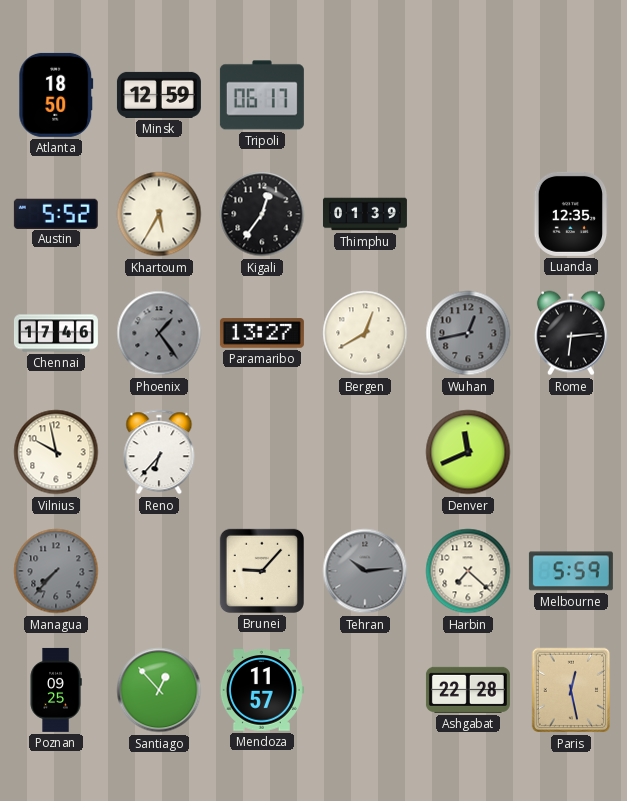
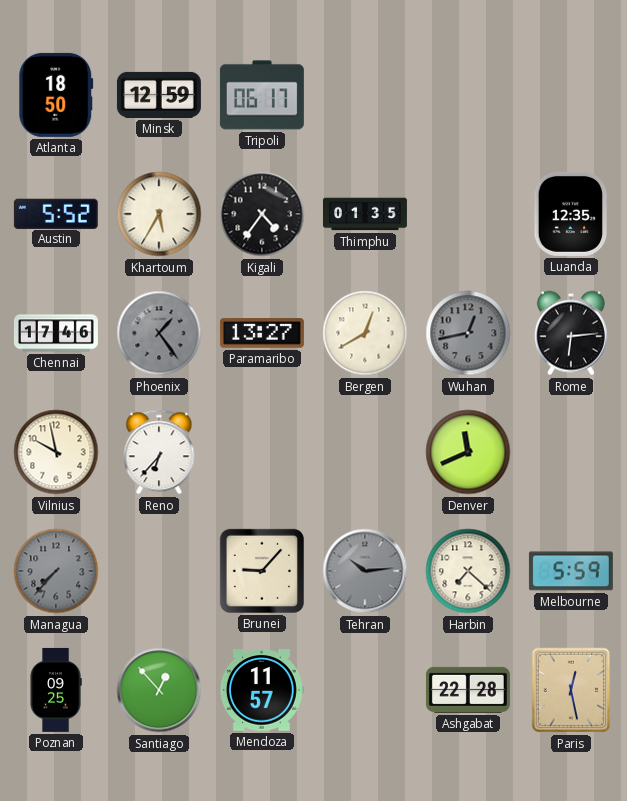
Kigali: 12:36 -> 4:36 (262, 214)
Thimphu: 01:39 -> 01:35 (365, 214)
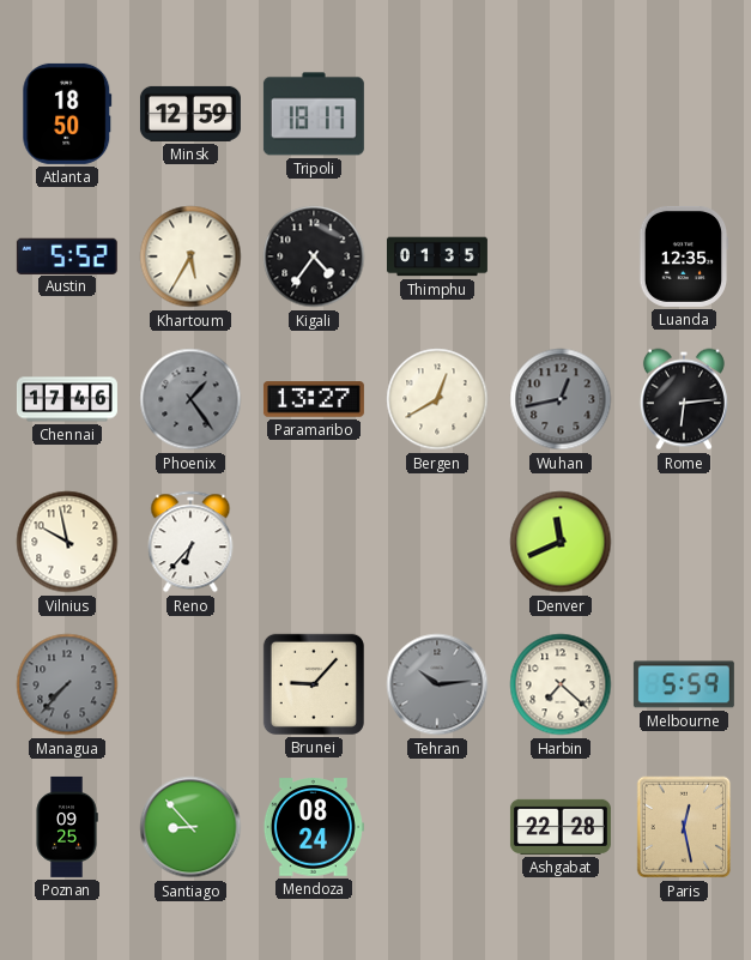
Tripoli: 06:17 -> 18:17 (314, 114)
Santiago: 12:53 -> 8:53 (190, 827)
Mendoza: 11:57 -> 08:24 (314, 827)
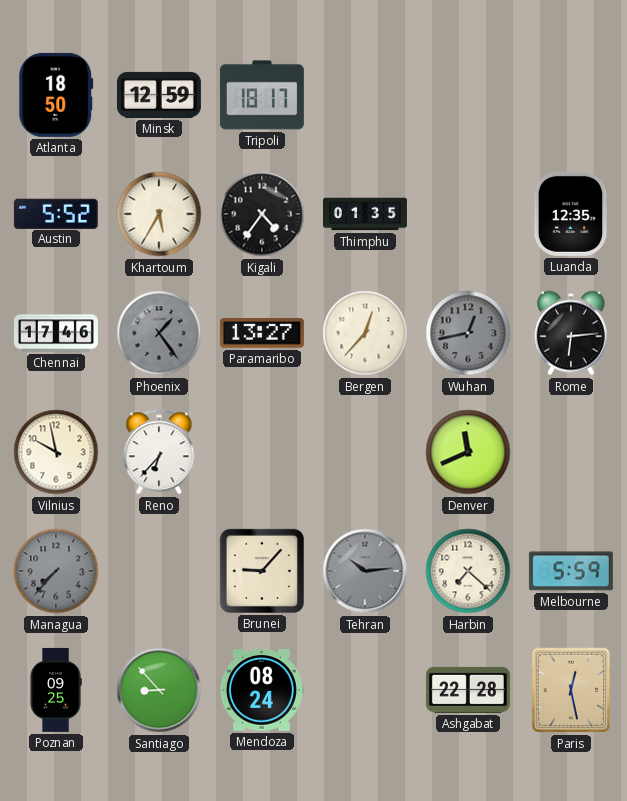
Bergen: 12:40 -> 12:37 (365, 333)
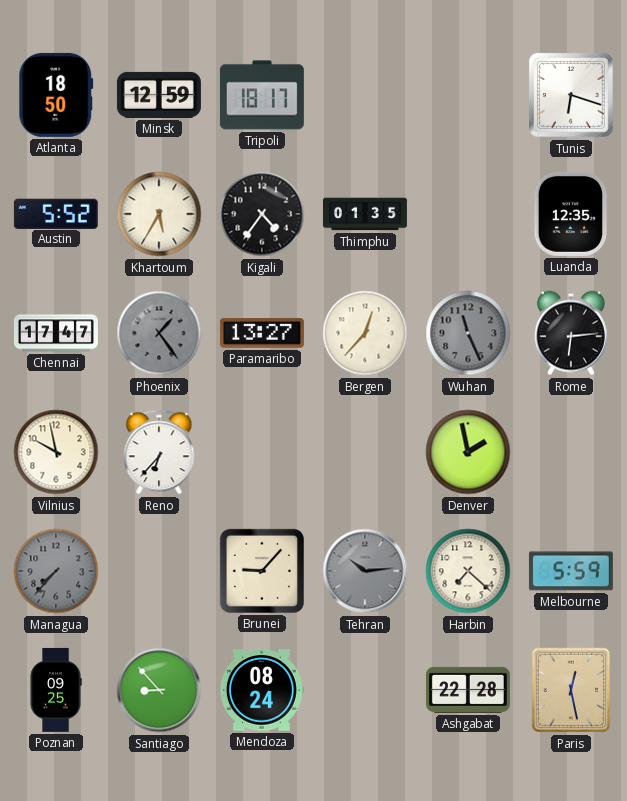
Tunis: none -> 6:18 (572, 96)
Chennai: 17:46 -> 17:47 (56, 333)
Wuhan: 12:43 -> 11:26 (468, 333)
Denver: 11:41 -> 1:58 (468, 452)
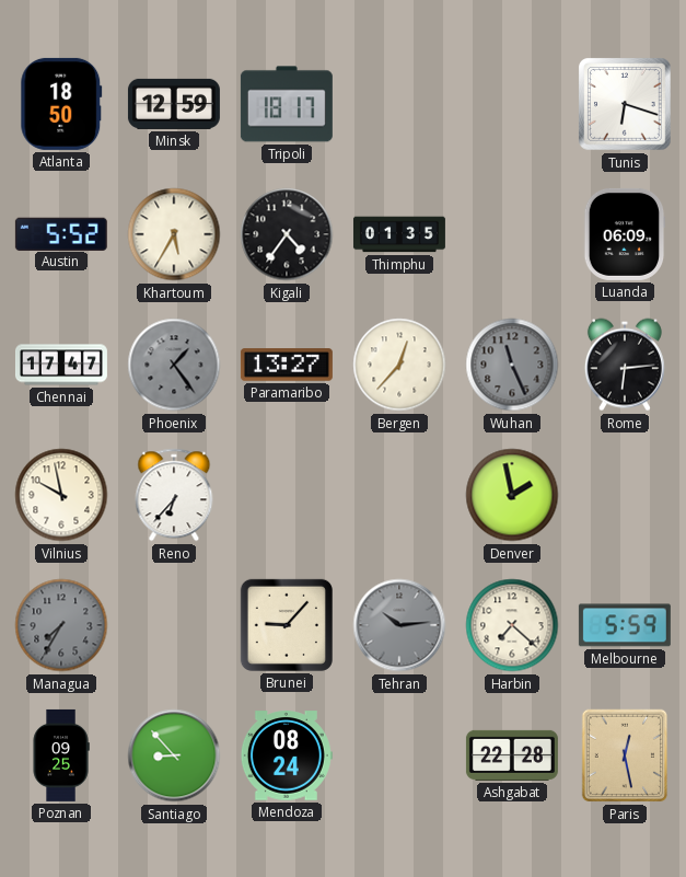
Luanda: 12:35 -> 06:09 (625, 234)
Managua: 7:37 -> 7:35 (61, 625)
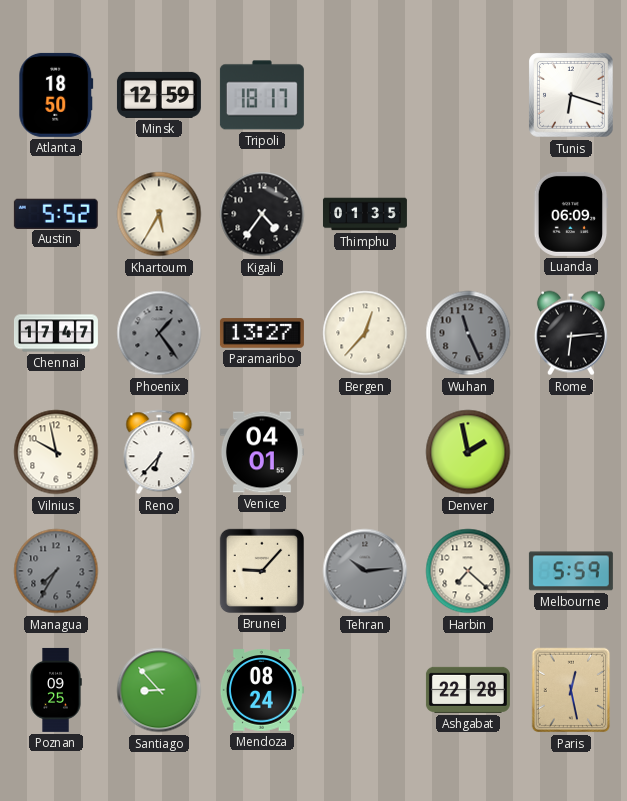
Venice: none -> 04:01 (262, 452)
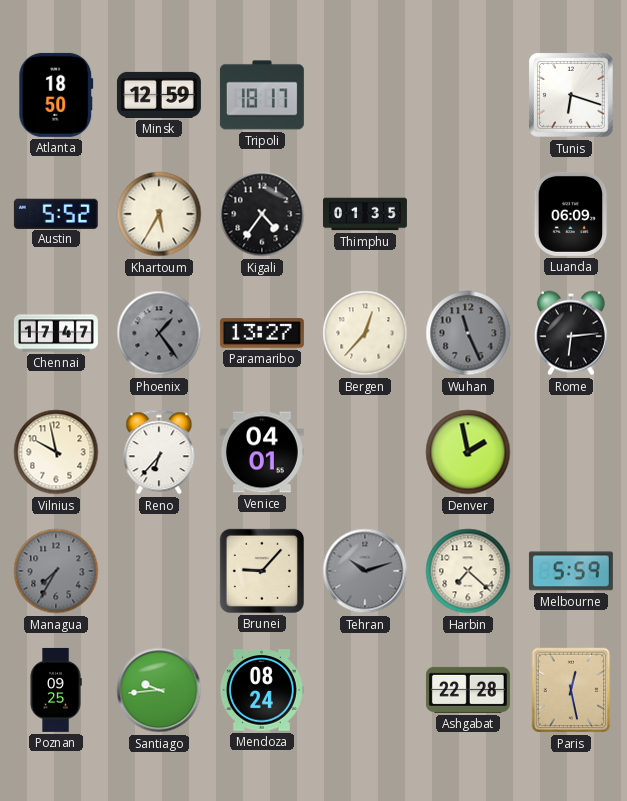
Tehran: 10:14 -> 10:12 (365, 571)
Santiago: 8:53 -> 9:44 (159, 690)
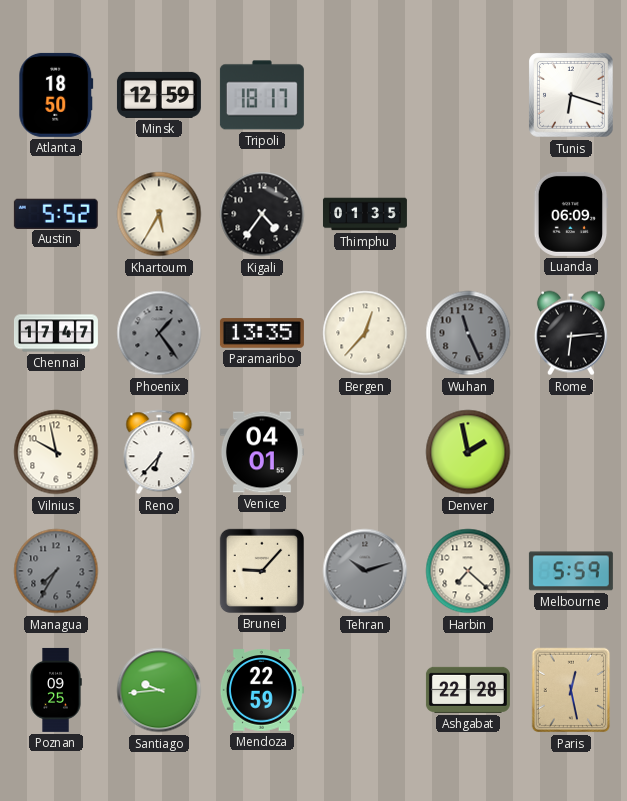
Paramaribo: 13:27 -> 13:35 (262, 333)
Mendoza: 08:24 -> 22:59 (262, 690)
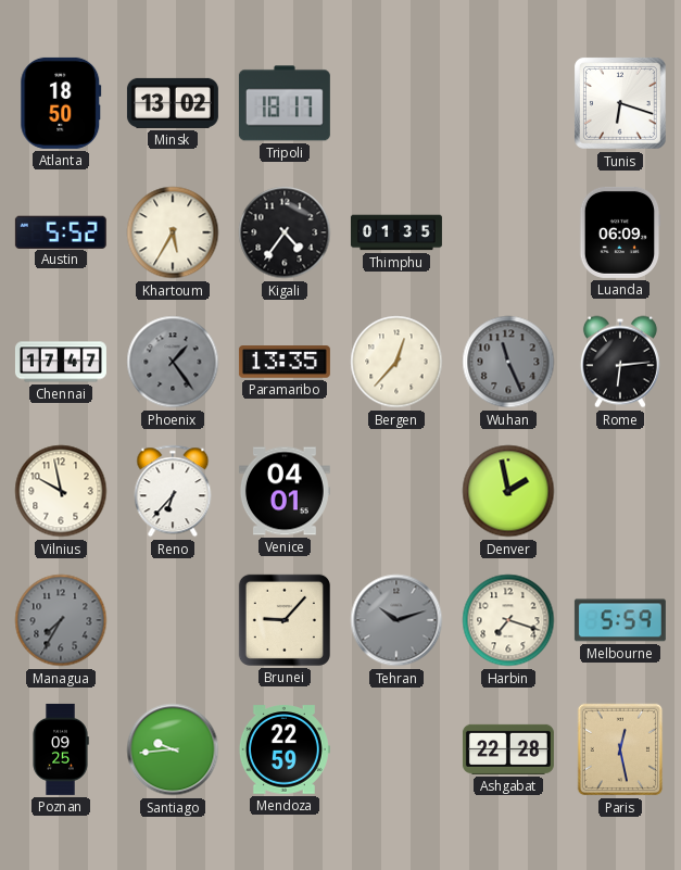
Minsk: 12:59 -> 13:02 (173, 103)
Harbin: 7:22 -> 7:18 (508, 620)
